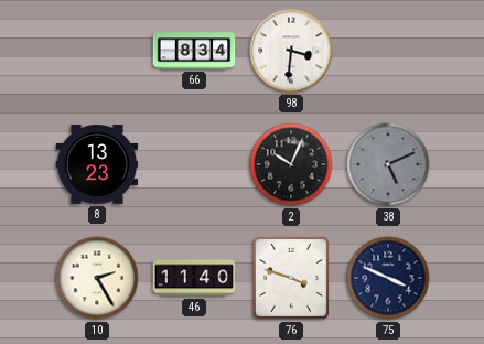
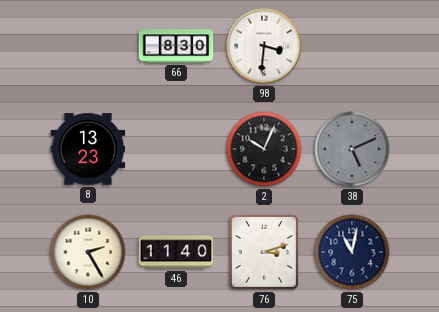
66: 8:34 -> 8:30 (176, 46)
76: 3:48 -> 3:12 (264, 252)
75: 3:49 -> 11:02 (352, 252)
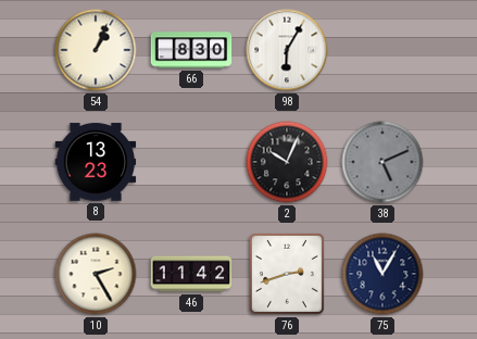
54: none -> 1:04 (96, 50)
98: 3:31 -> 6:05 (287, 50)
46: 11:40 -> 11:42 (191, 274)
76: 3:12 -> 2:42 (287, 274)
75: 11:02 -> 11:05 (382, 274)
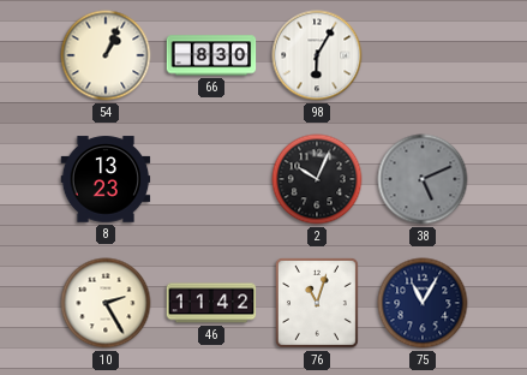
76: 2:42 -> 11:03 (317, 303)
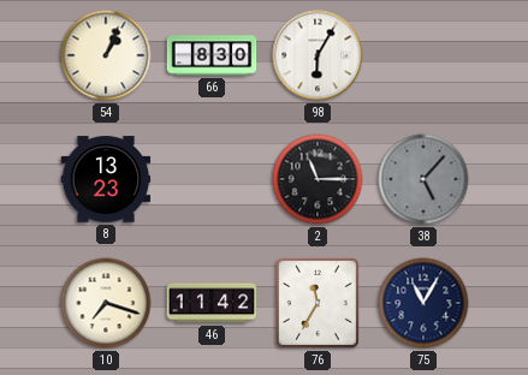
2: 10:04 -> 11:15 (318, 179)
38: 5:11 -> 5:07 (423, 179)
10: 2:25 -> 7:18 (106, 303)
76: 11:03 -> 11:35 (318, 303)
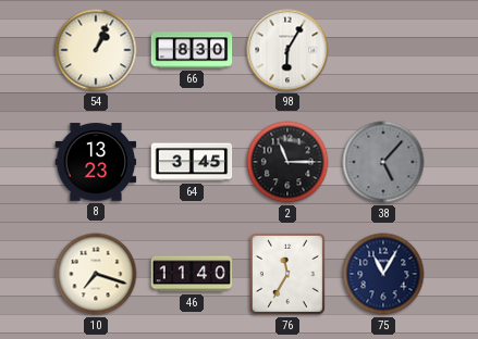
64: none -> 3:45 (192, 162)
46: 11:42 -> 11:40 (192, 274)
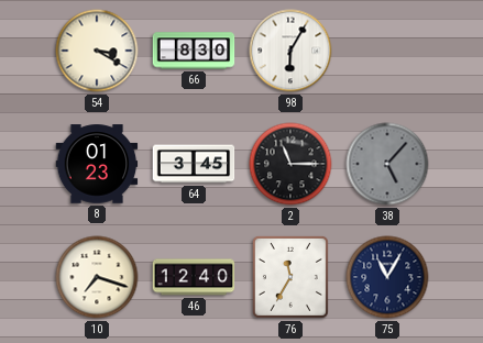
54: 1:04 -> 3:20 (97, 51)
8: 13:23 -> 01:23 (97, 164)
46: 11:40 -> 12:40 (194, 277)
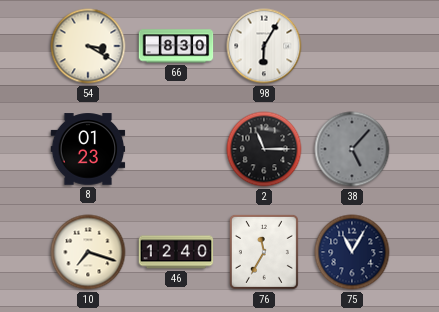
64: 3:45 -> none (194, 164)
